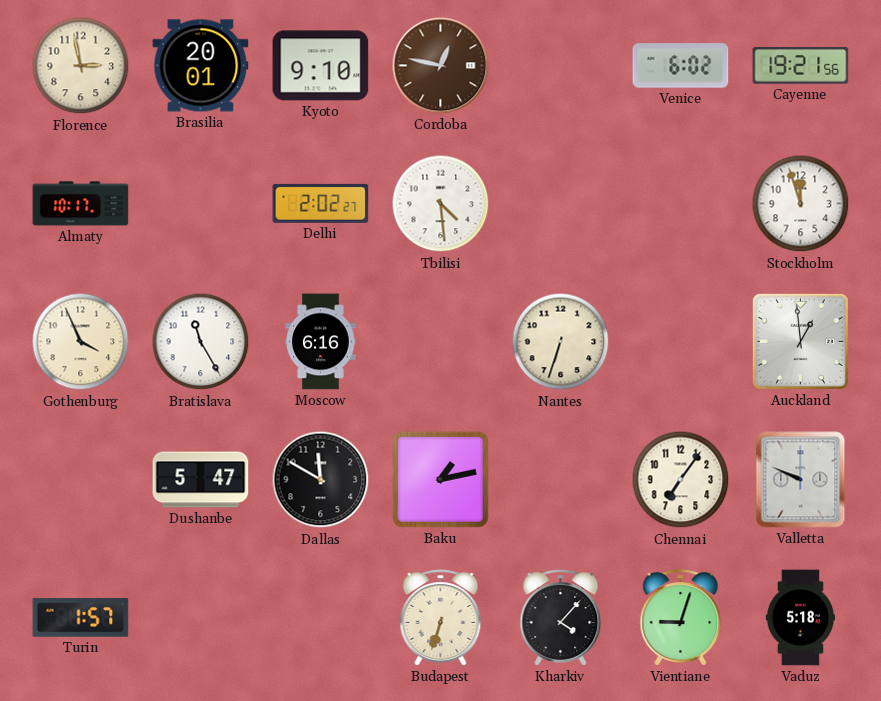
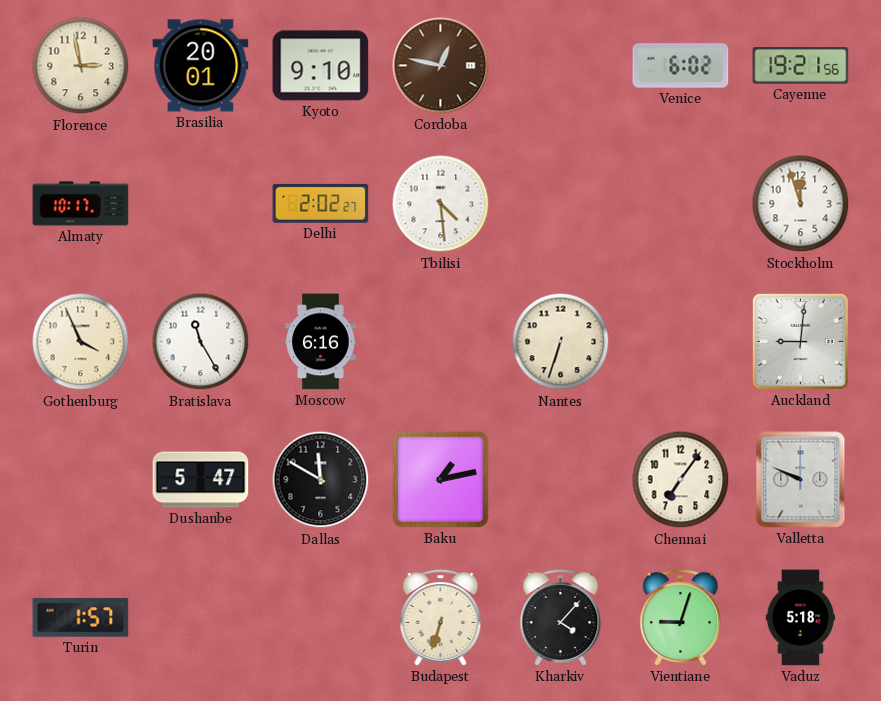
Auckland: 12:59 -> 9:01 (800, 341)
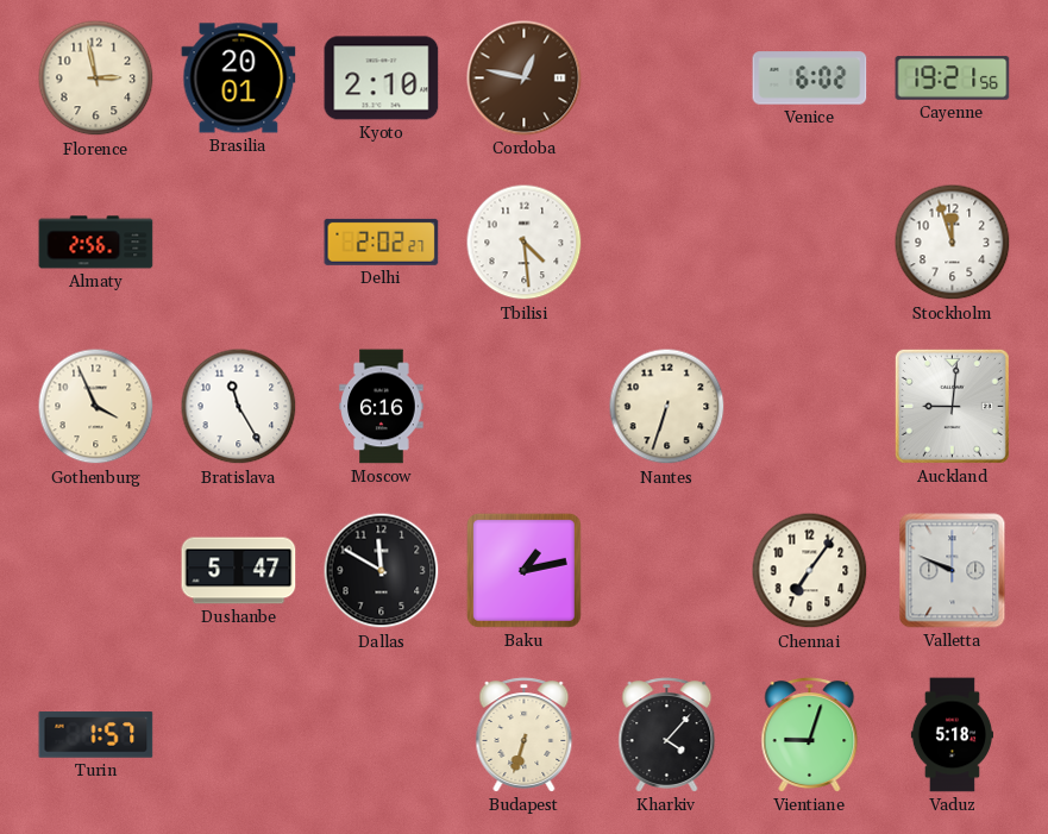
Kyoto: 9:10 -> 2:10 (382, 79)
Almaty: 10:17 -> 2:56 (96, 243)
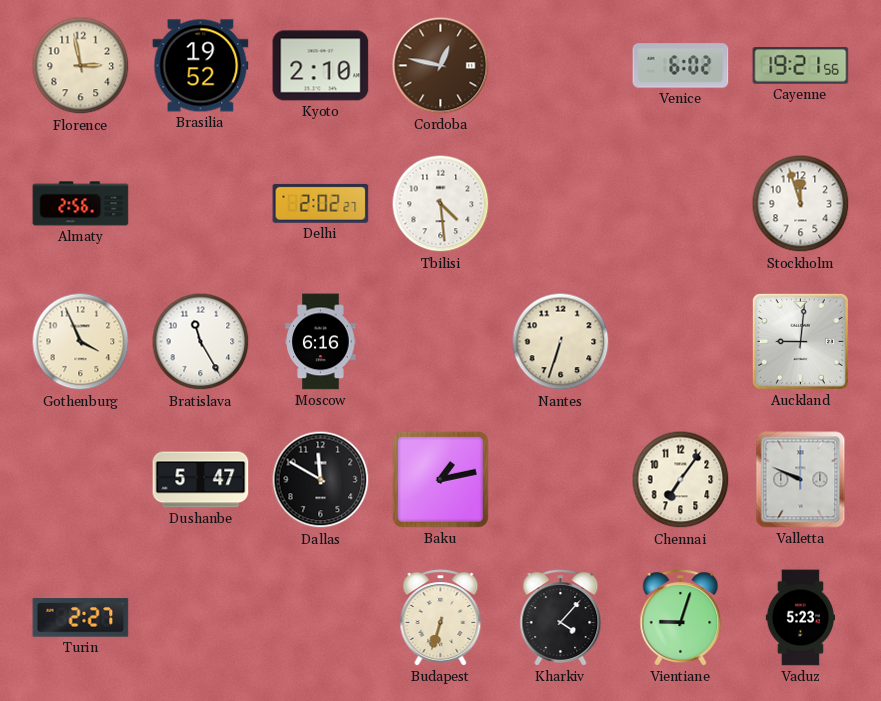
Brasilia: 20:01 -> 19:52 (201, 66)
Turin: 1:57 -> 2:27 (81, 618)
Vaduz: 5:18 -> 5:23 (800, 618)
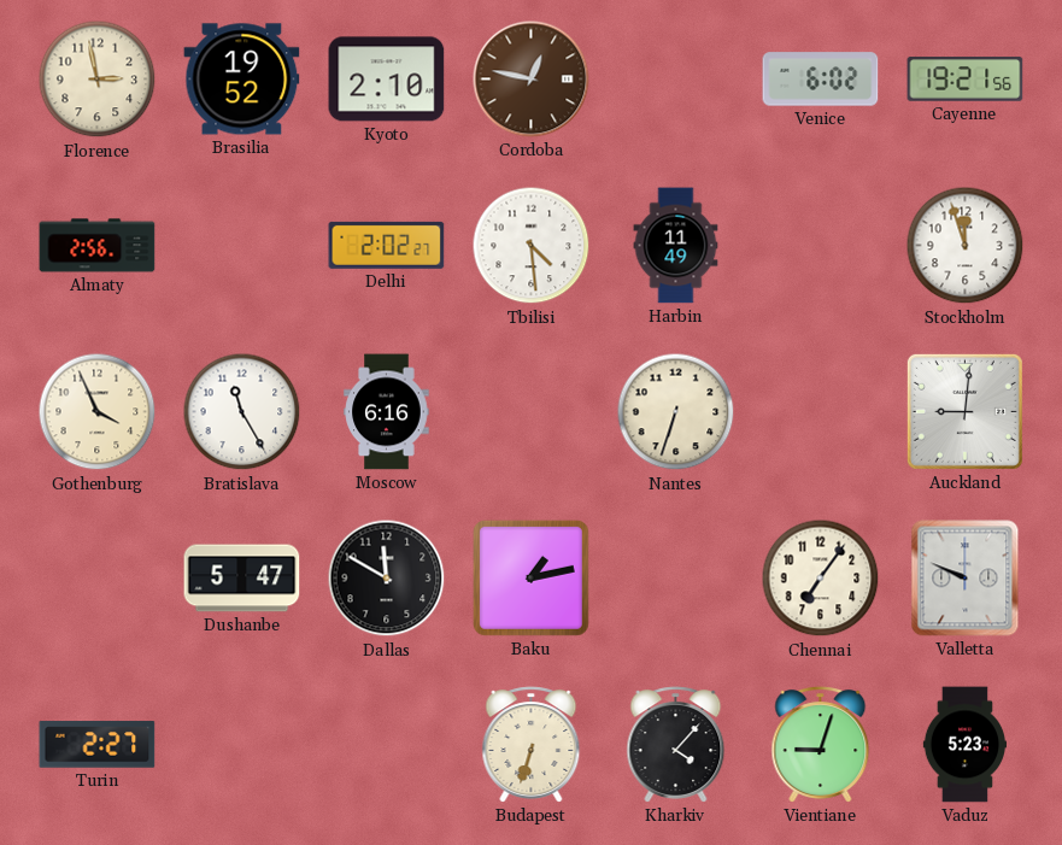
Harbin: none -> 11:49 (676, 246)
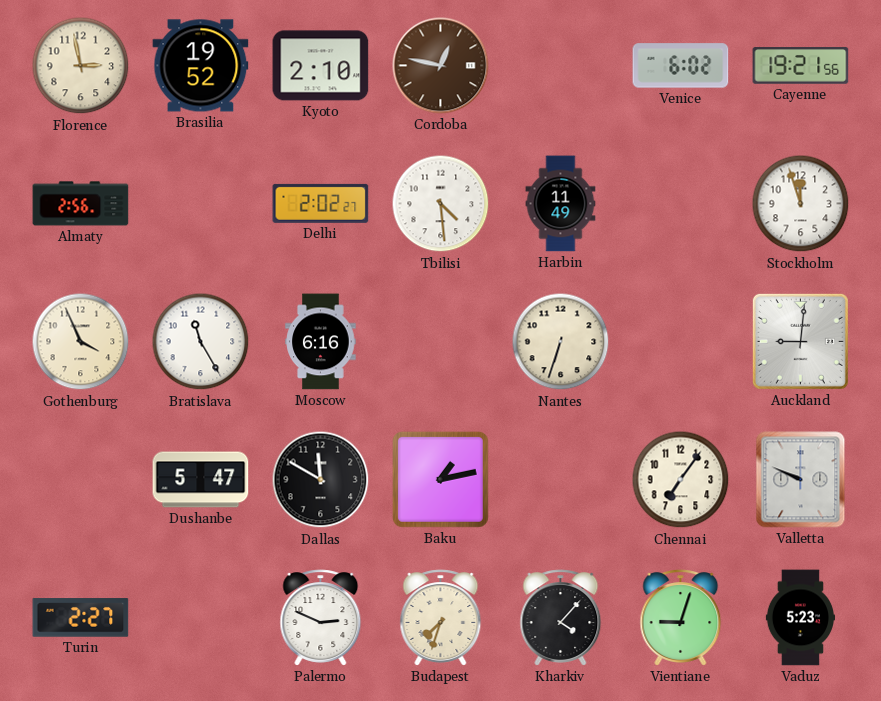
Palermo: none -> 2:49 (321, 618)
Budapest: 6:33 -> 7:33 (441, 618)
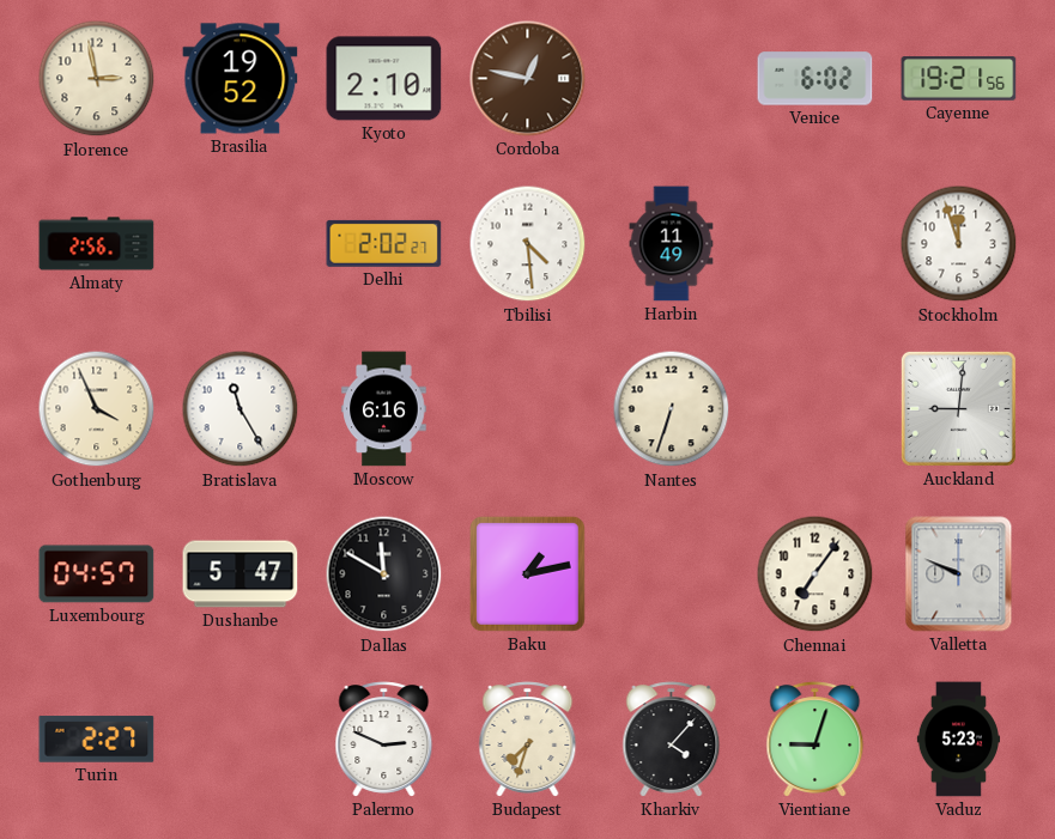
Luxembourg: none -> 04:57 (97, 574)
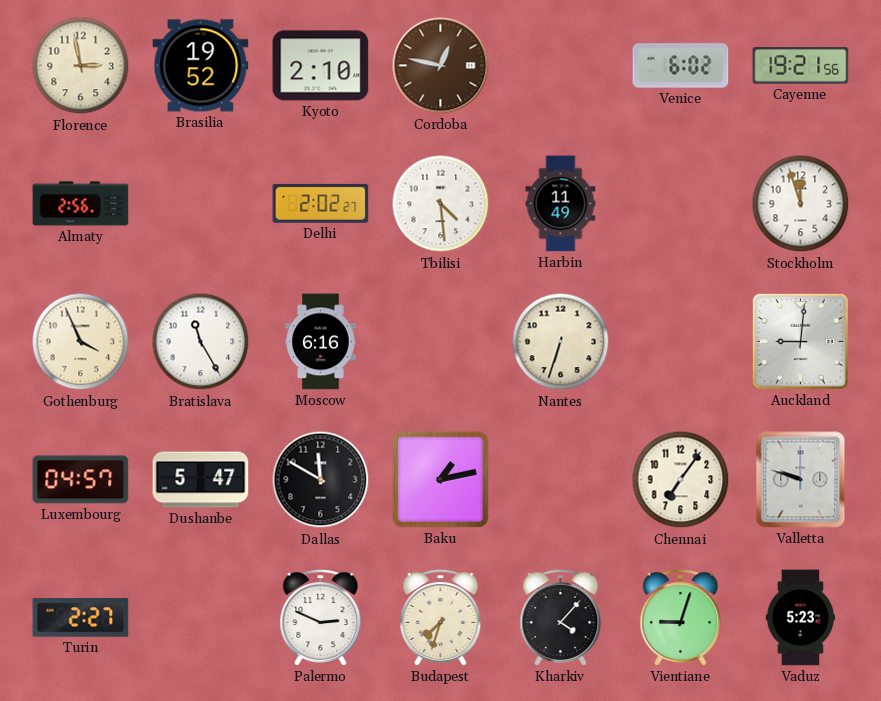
Valletta: 9:49 -> 9:48 (801, 480)
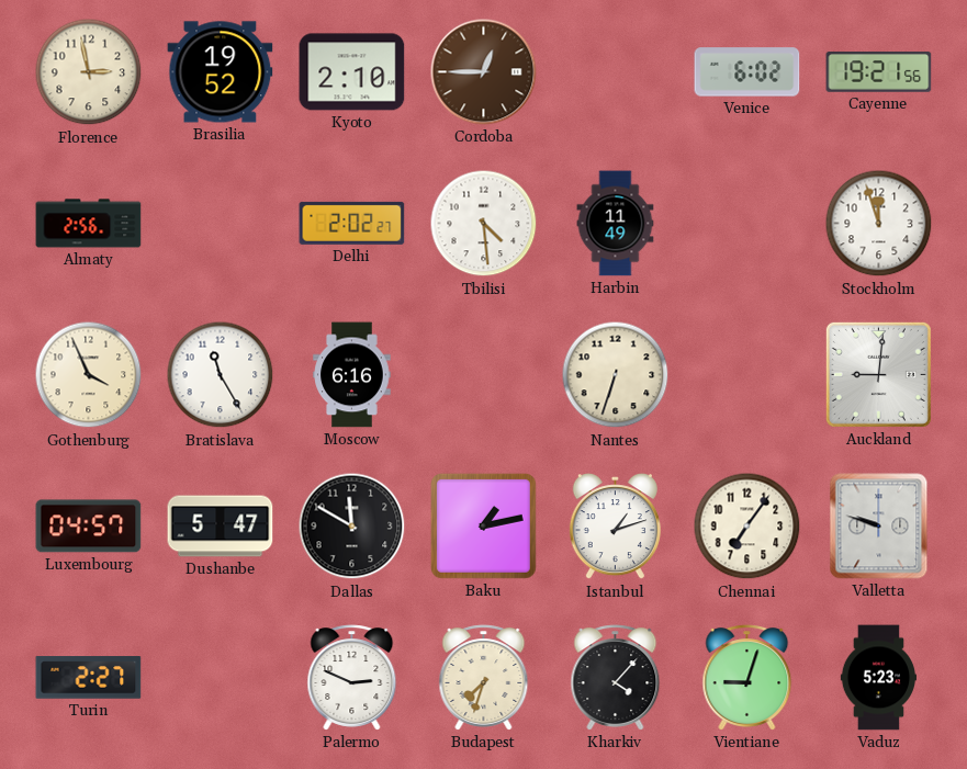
Cordoba: 12:47 -> 12:45 (484, 72)
Istanbul: none -> 1:12 (615, 528)
